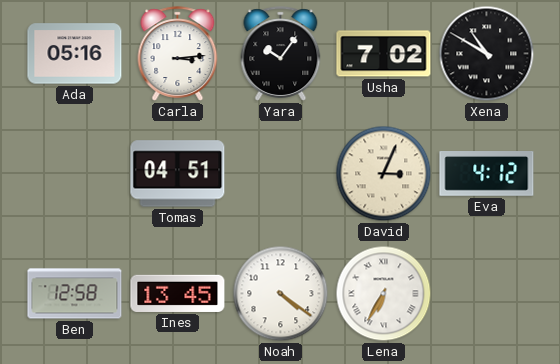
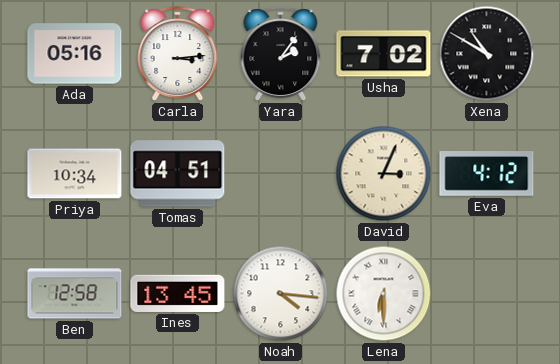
Yara: 10:06 -> 2:06 (281, 54)
Priya: none -> 10:34 (75, 174)
Noah: 4:21 -> 4:16 (281, 294)
Lena: 6:35 -> 6:30 (384, 294)
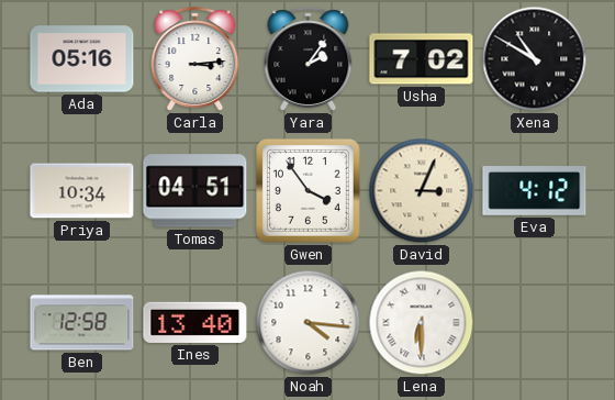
Gwen: none -> 3:54 (309, 191)
Ines: 13:45 -> 13:40 (195, 322)
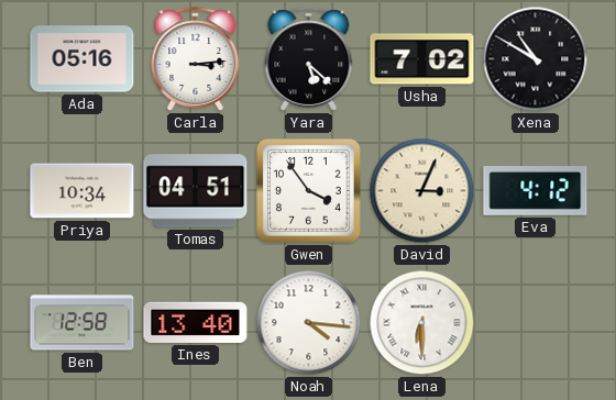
Yara: 2:06 -> 5:22 (309, 59)
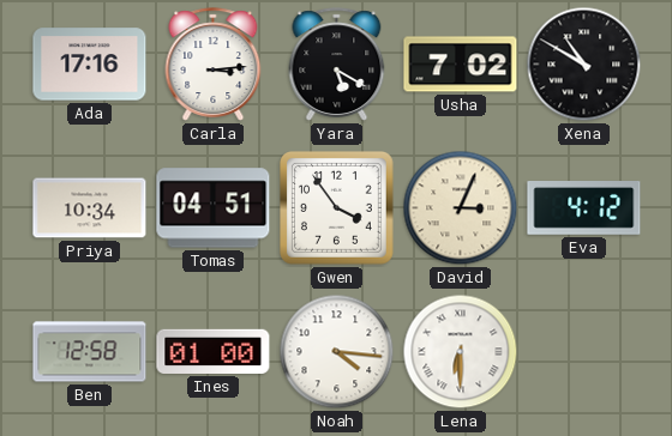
Ada: 05:16 -> 17:16 (90, 65)
Yara: 5:22 -> 5:20 (337, 65)
Ines: 13:40 -> 01:00 (214, 351)
